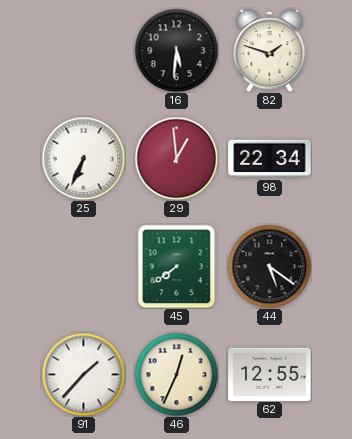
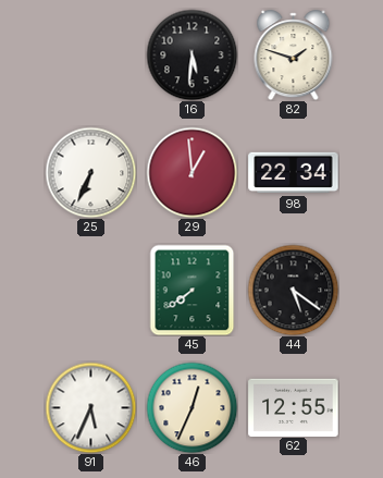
91: 1:37 -> 5:34 (90, 407)
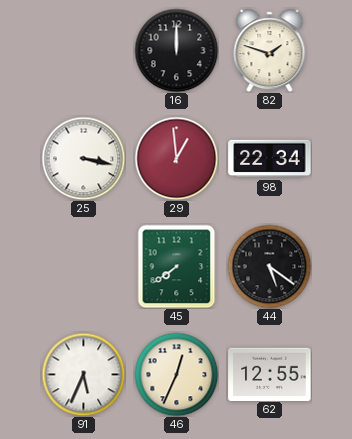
16: 5:31 -> 12:00 (176, 50)
25: 6:34 -> 3:17 (83, 158)
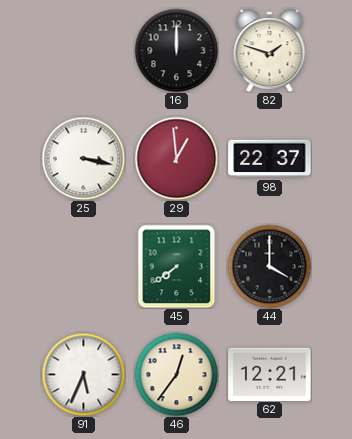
98: 22:34 -> 22:37 (270, 159)
44: 5:21 -> 4:00 (269, 266)
46: 12:34 -> 12:36 (176, 374)
62: 12:55 -> 12:21 (270, 374)
